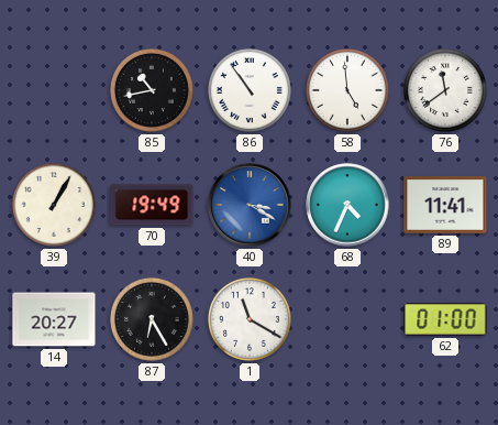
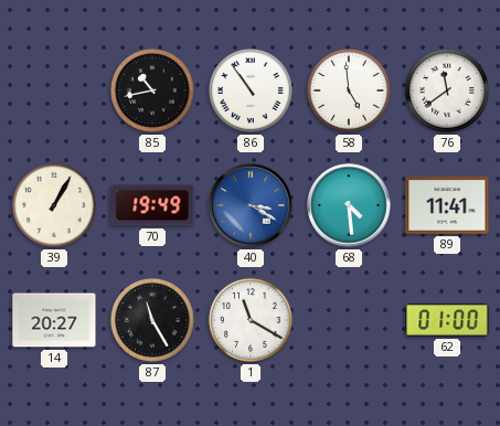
68: 4:34 -> 4:29 (349, 205)
87: 6:25 -> 11:25 (152, 320)
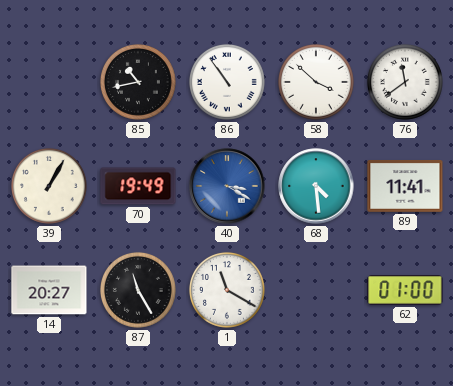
58: 4:59 -> 3:52 (316, 82)
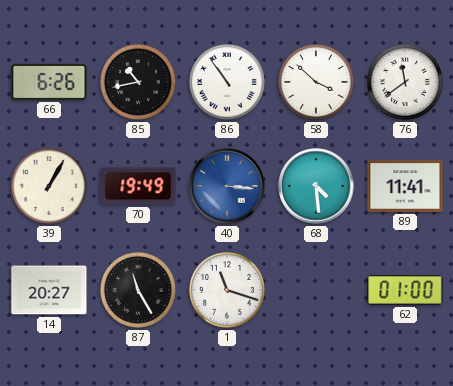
66: none -> 6:26 (49, 82)
40: 3:20 -> 3:16 (227, 186)
1: 11:20 -> 11:18 (227, 290)
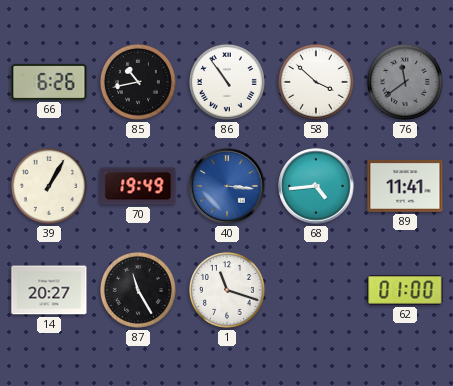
76 dial: white -> grey (405, 82)
68: 4:29 -> 4:44 (316, 186)
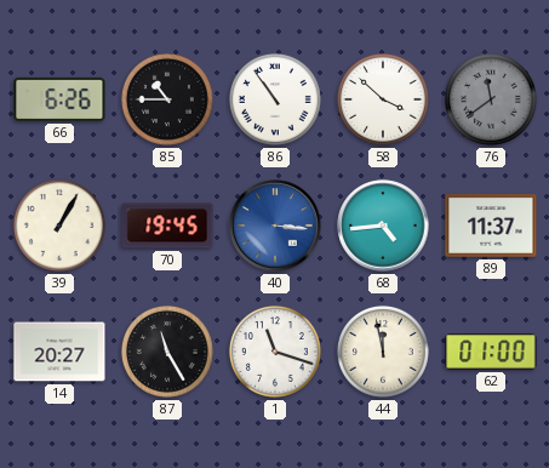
85: 10:43 -> 10:45 (167, 99)
70: 19:49 -> 19:45 (167, 226)
89: 11:41 -> 11:37 (491, 227)
44: none -> 11:58 (383, 352)
